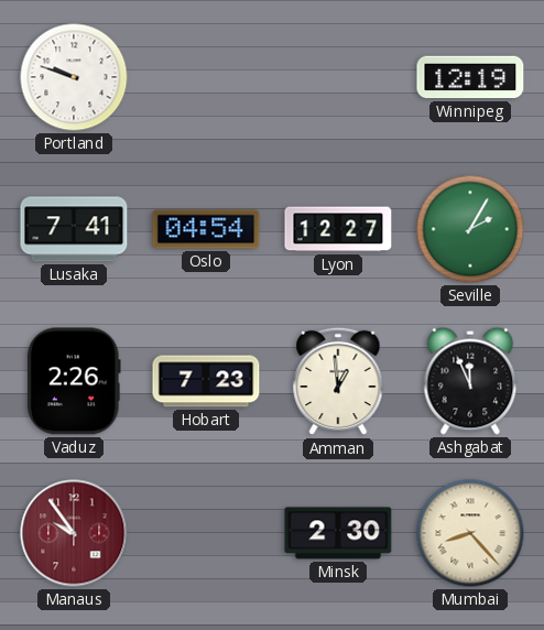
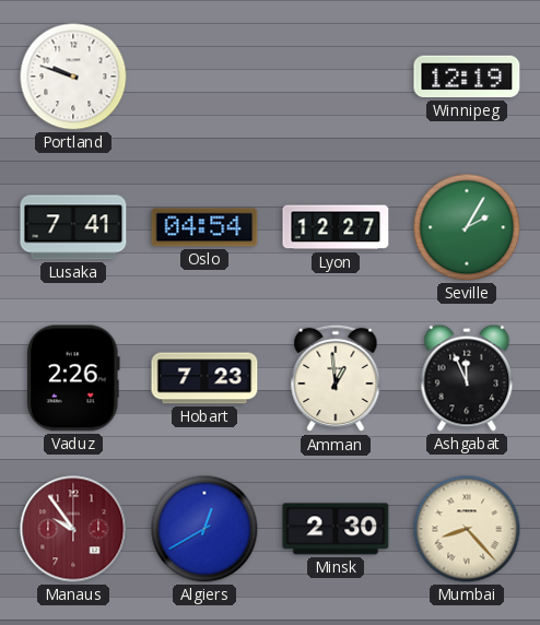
Algiers: none -> 12:40 (204, 529)
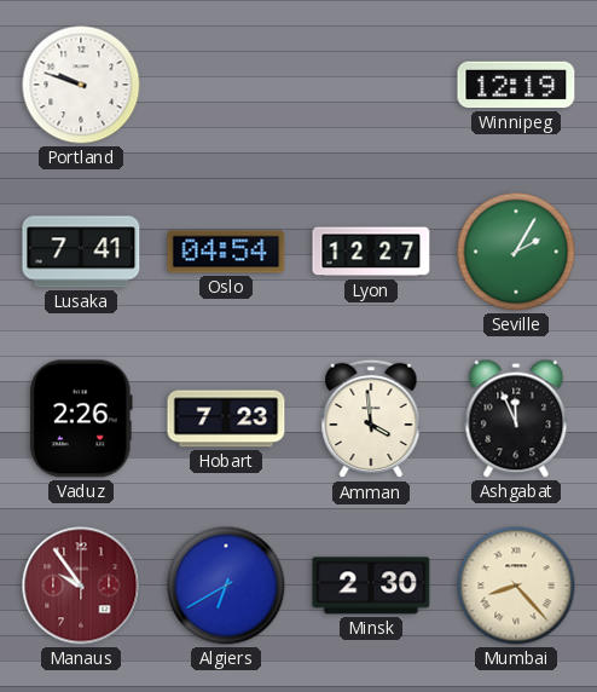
Amman: 12:59 -> 3:59 (371, 419)
Algiers: 12:40 -> 6:40 (226, 586)
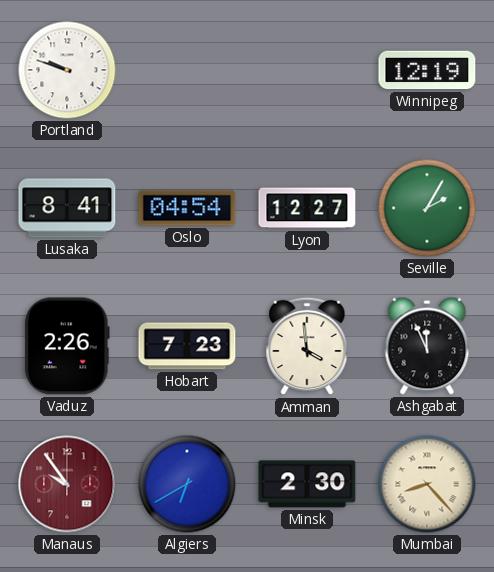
Lusaka: 7:41 -> 8:41 (67, 208)
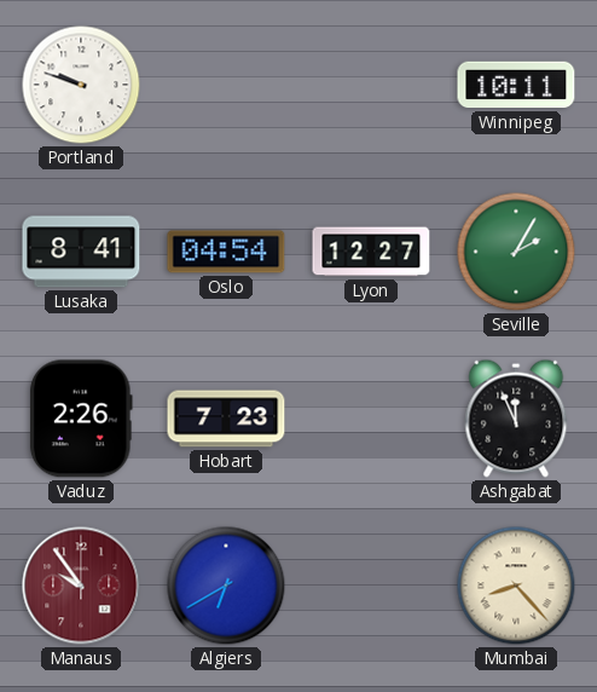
Winnipeg: 12:19 -> 10:11 (516, 85)
Amman: 3:59 -> none (307, 346)
Minsk: 2:30 -> none (307, 484)
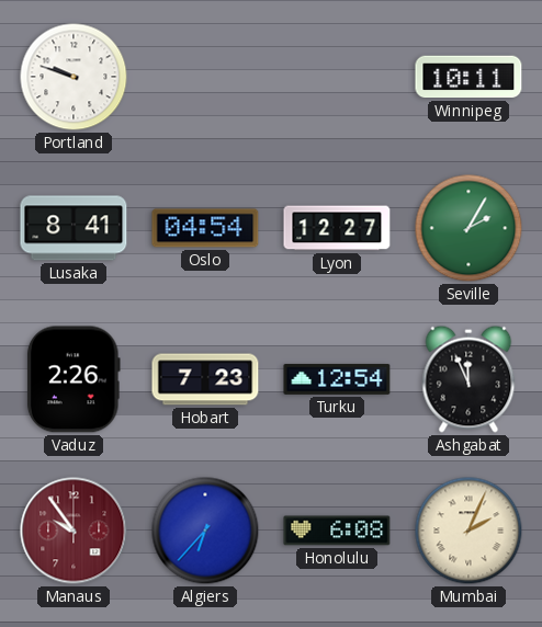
Turku: none -> 12:54 (337, 379)
Algiers: 6:40 -> 6:37 (205, 531)
Honolulu: none -> 6:08 (337, 531)
Mumbai: 8:23 -> 2:04 (468, 531)
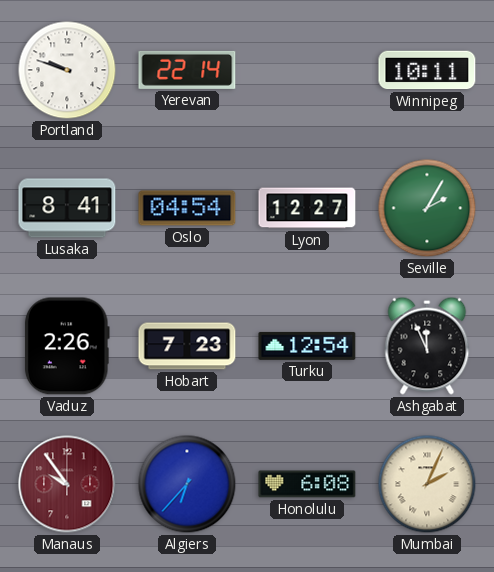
Yerevan: none -> 22:14 (187, 70)
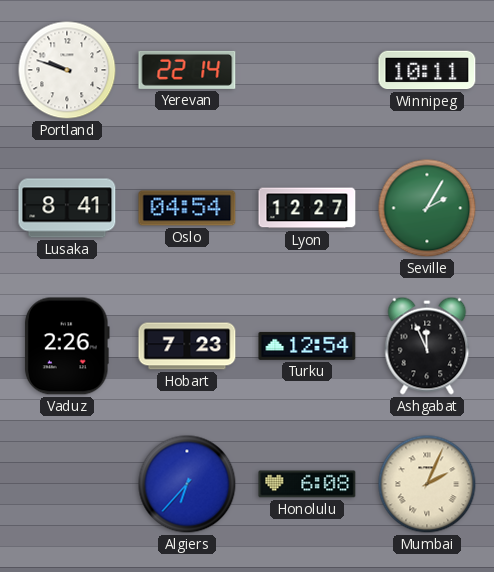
Manaus: 9:54 -> none (67, 484)
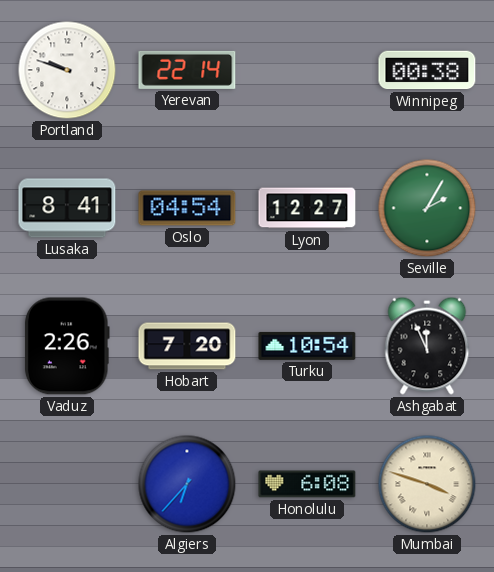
Winnipeg: 10:11 -> 00:38 (427, 70)
Hobart: 7:23 -> 7:20 (187, 346)
Turku: 12:54 -> 10:54 (307, 346)
Mumbai: 2:04 -> 3:48 (427, 484)
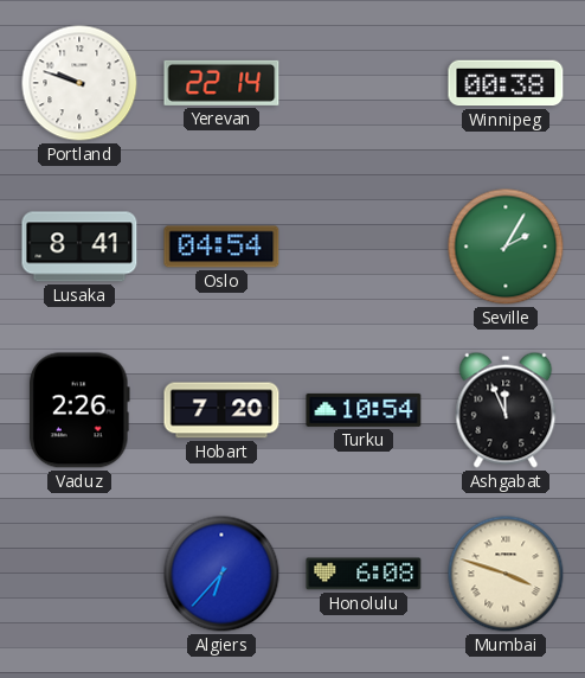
Lyon: 12:27 -> none (307, 208)
